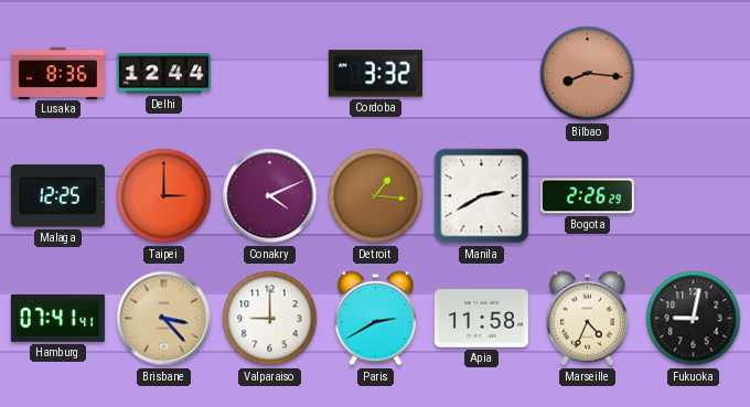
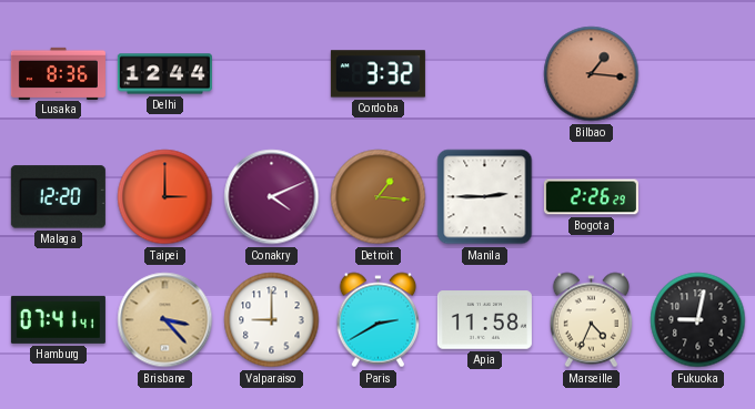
Bilbao: 8:16 -> 1:16 (592, 74)
Malaga: 12:25 -> 12:20 (58, 197)
Manila: 2:40 -> 2:45 (485, 197)
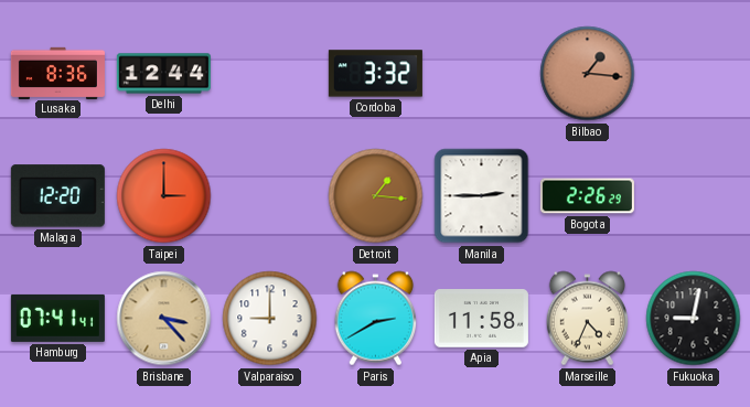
Conakry: 4:11 -> none (272, 197)
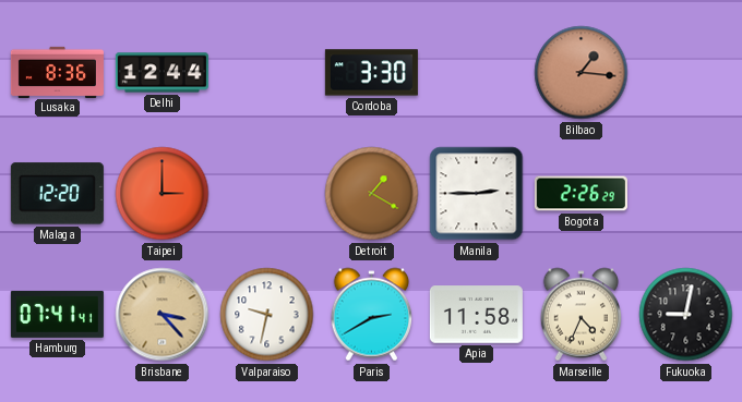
Cordoba: 3:32 -> 3:30 (371, 73)
Detroit: 1:16 -> 1:20 (372, 194)
Valparaiso: 9:00 -> 9:32 (267, 315)
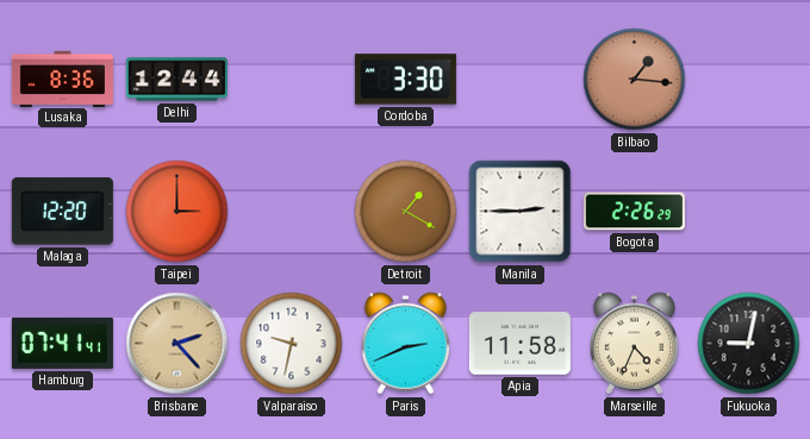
Brisbane: 3:23 -> 2:23 (177, 344)
Paris: 2:40 -> 2:41 (405, 344)
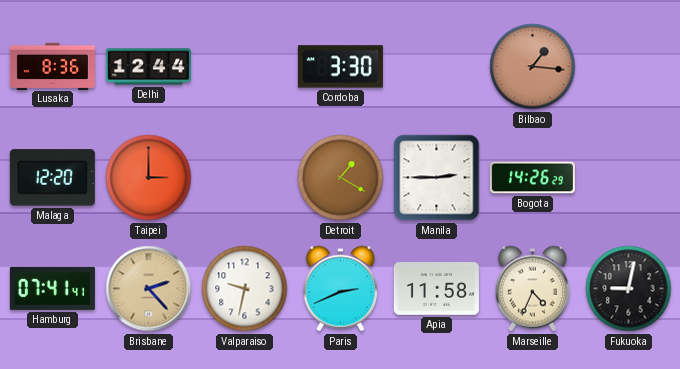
Bogota: 2:26 -> 14:26 (532, 178)
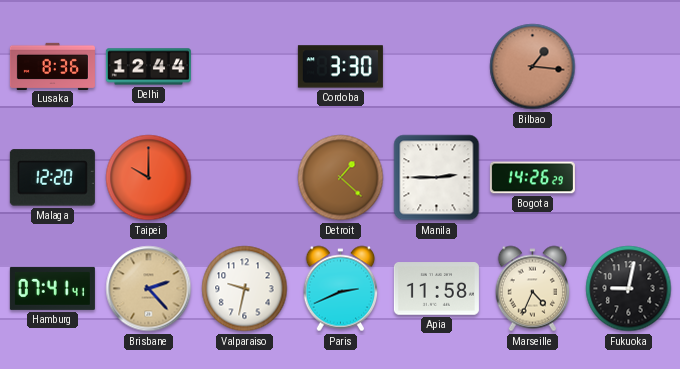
Taipei: 3:00 -> 10:00 (149, 178)
Detroit: 1:20 -> 1:22 (341, 178)
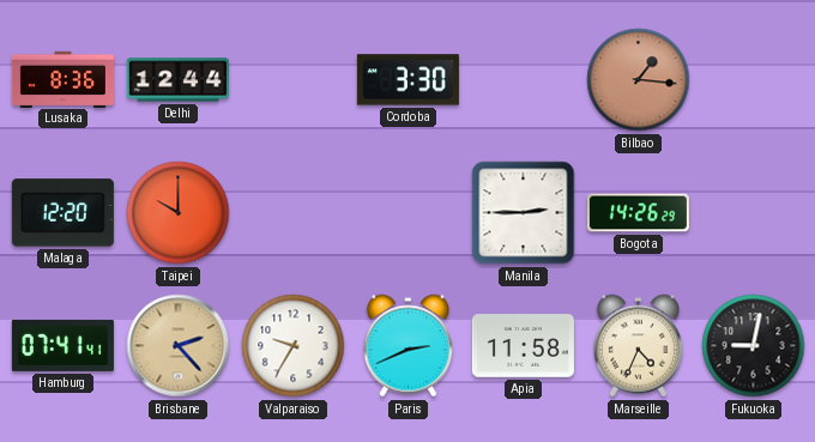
Detroit: 1:22 -> none (341, 178)
Valparaiso: 9:32 -> 9:35 (294, 346)
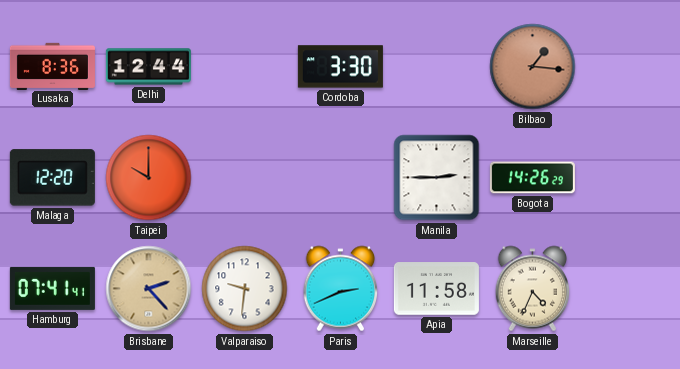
Valparaiso: 9:35 -> 9:31 (245, 289)
Fukuoka: 9:02 -> none (754, 346)
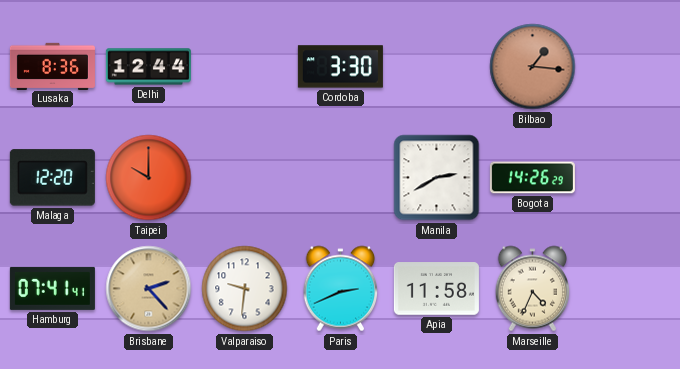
Manila: 2:45 -> 2:40 (437, 178)
